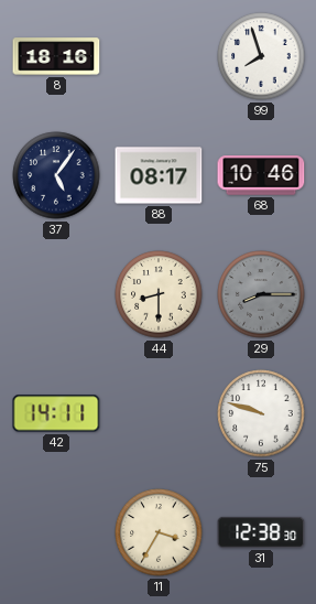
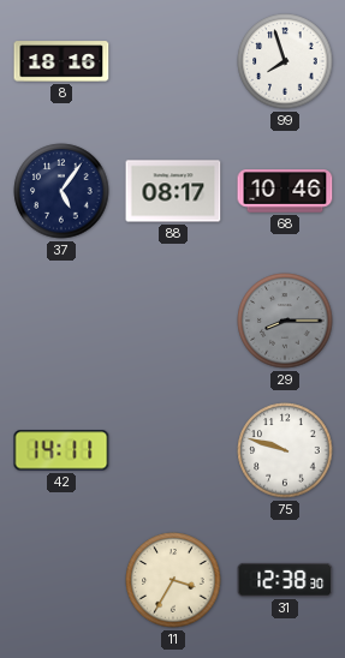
44: 8:30 -> none (159, 294)
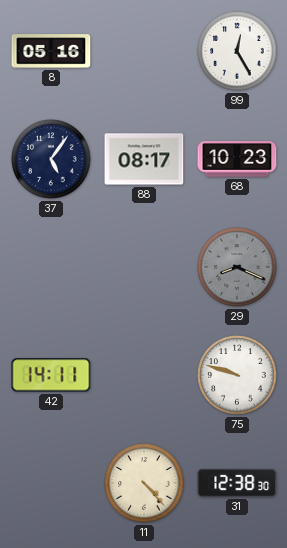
8: 18:16 -> 05:16 (51, 51)
99: 7:57 -> 12:25 (237, 51)
68: 10:46 -> 10:23 (237, 159)
29: 8:15 -> 8:19 (237, 267)
11: 3:35 -> 4:23 (144, 483)
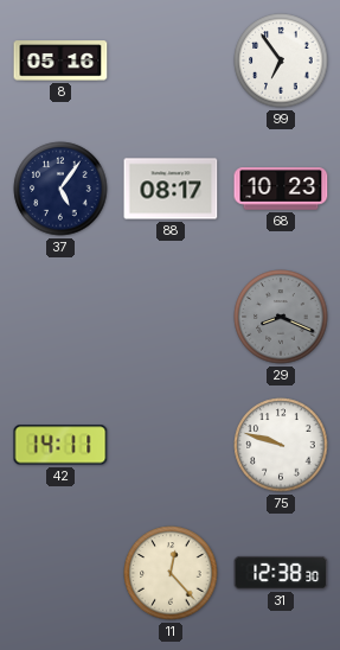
99: 12:25 -> 6:54 (281, 60)
11: 4:23 -> 12:23 (171, 573)
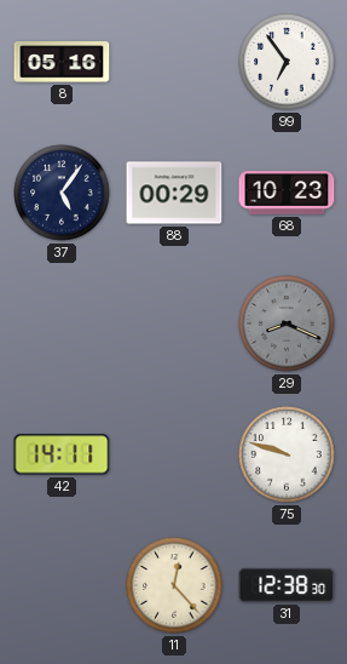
88: 08:17 -> 00:29 (174, 193)
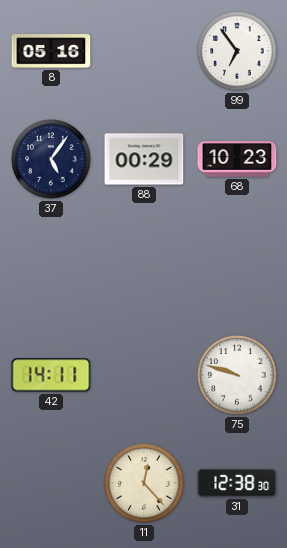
29: 8:19 -> none (287, 324)
